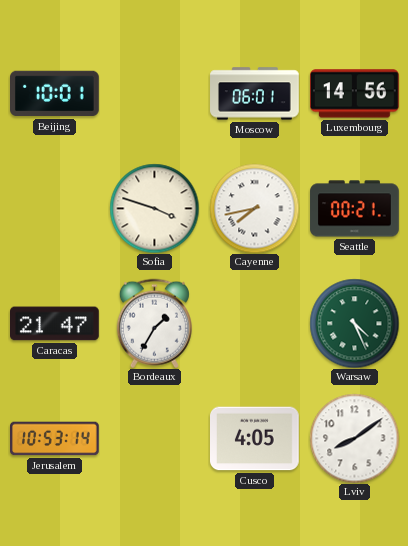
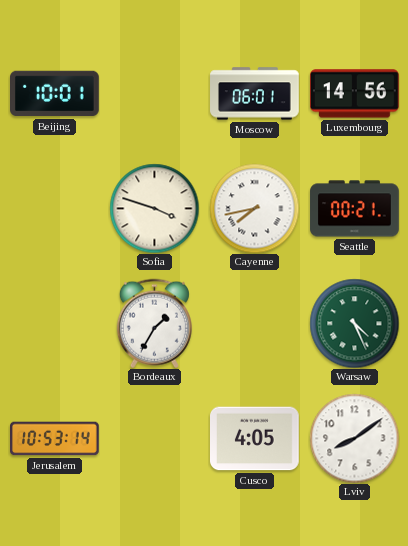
Caracas: 21:47 -> none (55, 324)
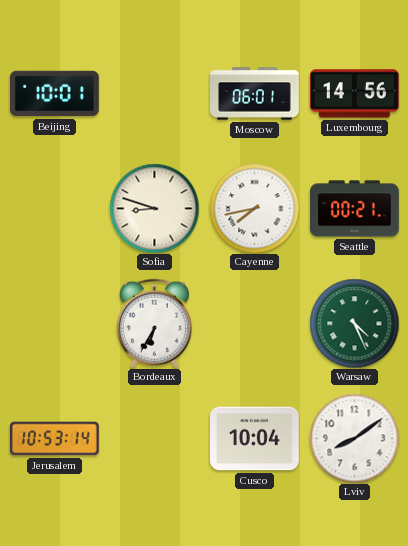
Sofia: 3:48 -> 8:48 (154, 208)
Bordeaux: 1:35 -> 6:35 (154, 323)
Cusco: 4:05 -> 10:04 (255, 439)
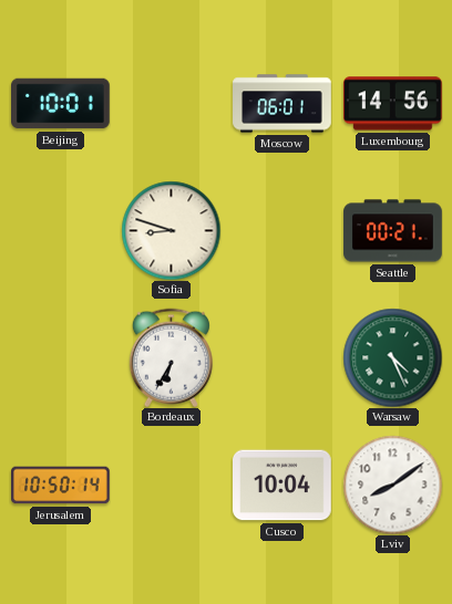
Cayenne: 7:43 -> none (254, 208)
Jerusalem: 10:53 -> 10:50 (61, 486)
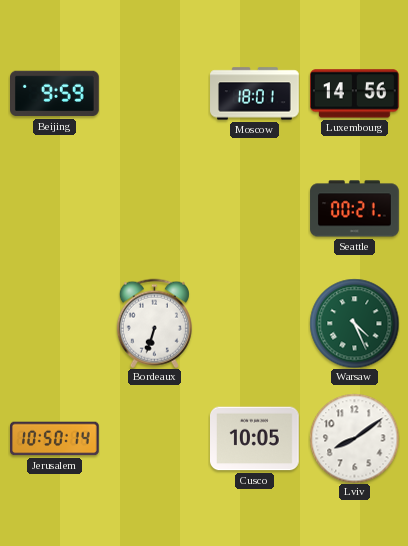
Beijing: 10:01 -> 9:59 (55, 94)
Moscow: 06:01 -> 18:01 (255, 94)
Sofia: 8:48 -> none (171, 230)
Bordeaux: 6:35 -> 6:33 (154, 323)
Cusco: 10:04 -> 10:05 (255, 439)
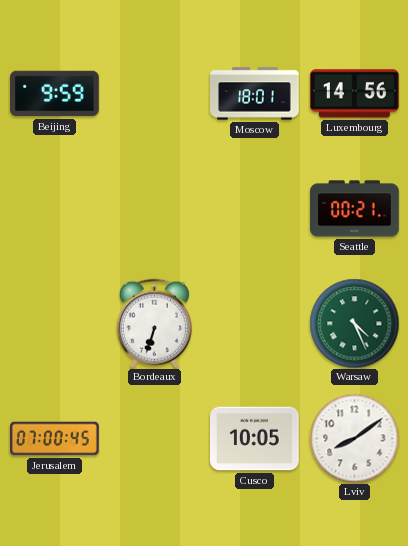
Jerusalem: 10:50 -> 07:00 (55, 439)
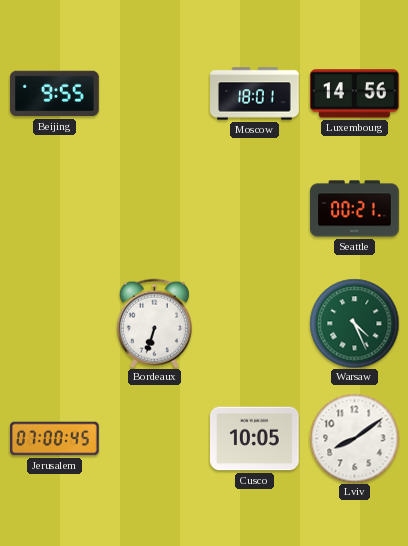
Beijing: 9:59 -> 9:55 (55, 94)
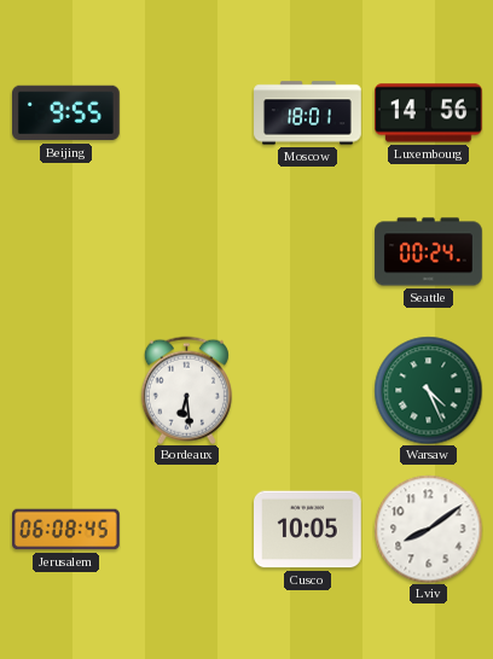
Seattle: 00:21 -> 00:24 (429, 252)
Bordeaux: 6:33 -> 6:29 (186, 390)
Jerusalem: 07:00 -> 06:08 (66, 530)
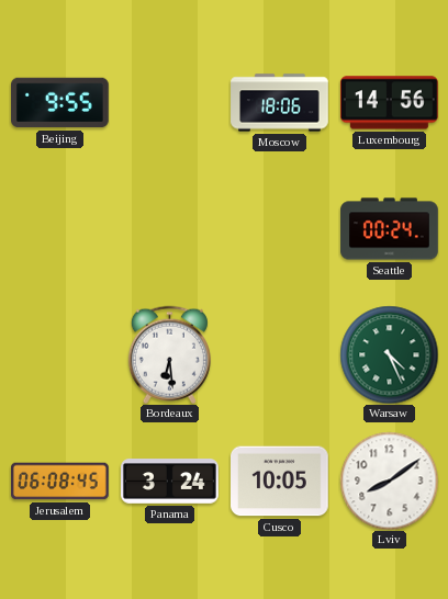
Moscow: 18:01 -> 18:06 (280, 103)
Panama: none -> 3:24 (170, 482)
